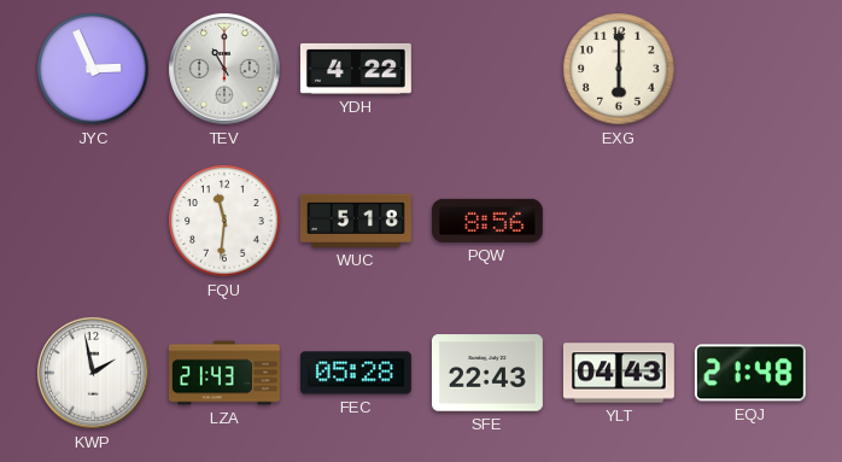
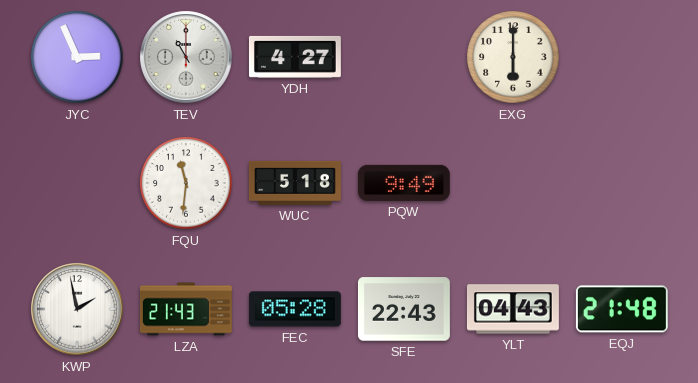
YDH: 4:22 -> 4:27 (295, 57)
PQW: 8:56 -> 9:49 (404, 183)
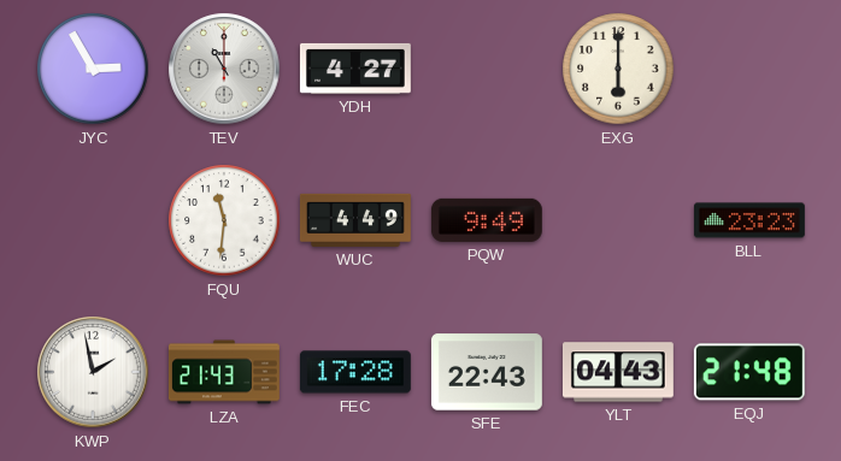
JYC: 2:56 -> 2:55 (93, 69)
WUC: 5:18 -> 4:49 (355, 220)
BLL: none -> 23:23 (749, 220)
FEC: 05:28 -> 17:28 (355, 372)
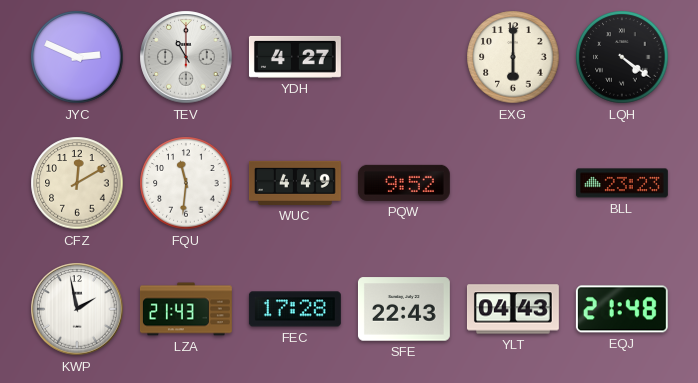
JYC: 2:55 -> 2:49 (77, 57)
LQH: none -> 4:21 (622, 57)
CFZ: none -> 12:10 (77, 183)
PQW: 9:49 -> 9:52 (404, 183)
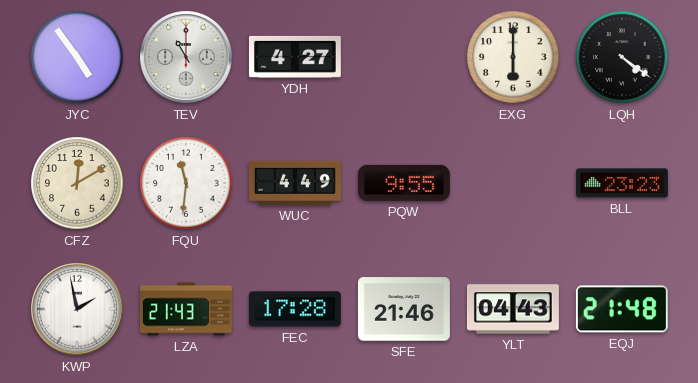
JYC: 2:49 -> 4:54 (77, 57)
PQW: 9:52 -> 9:55 (404, 183)
SFE: 22:43 -> 21:46 (404, 309)
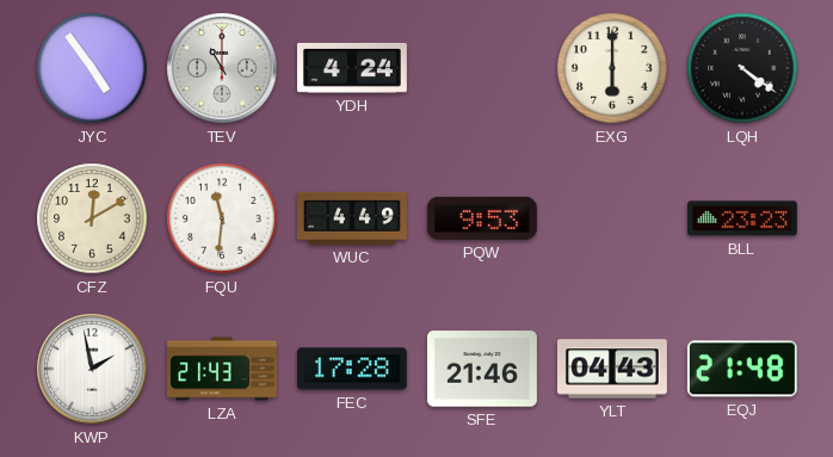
YDH: 4:27 -> 4:24 (352, 68)
PQW: 9:55 -> 9:53 (482, 218)
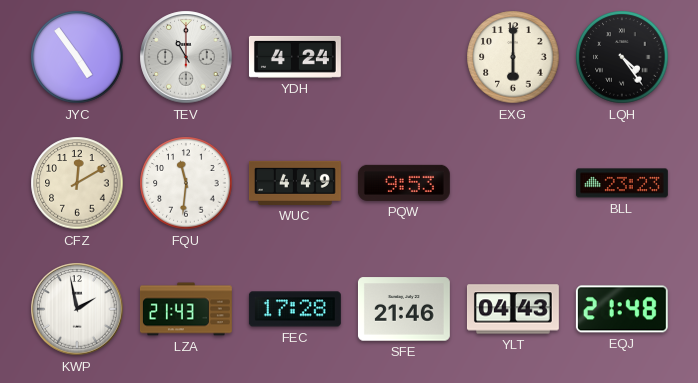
LQH: 4:21 -> 4:24 (622, 57)
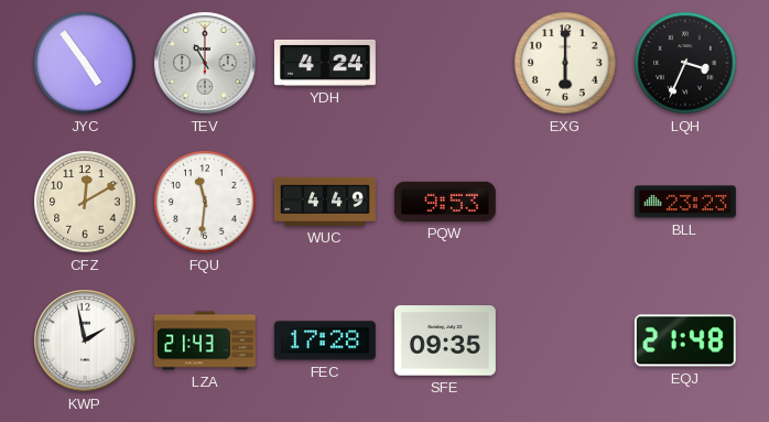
LQH: 4:24 -> 3:34 (685, 63)
SFE: 21:46 -> 09:35 (445, 340)
YLT: 04:43 -> none (513, 309)
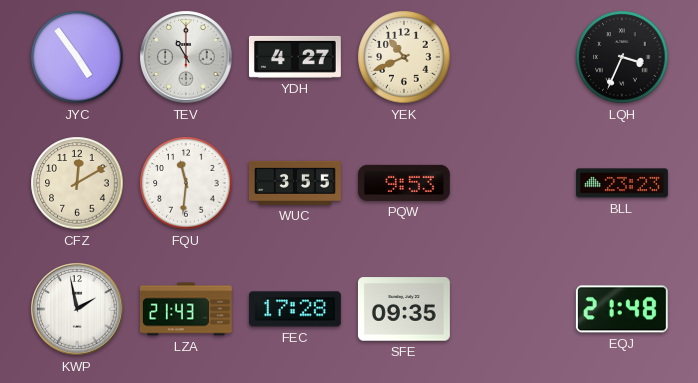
YDH: 4:24 -> 4:27 (295, 57)
YEK: none -> 10:41 (404, 57)
EXG: 6:00 -> none (565, 63)
WUC: 4:49 -> 3:55 (295, 183)
